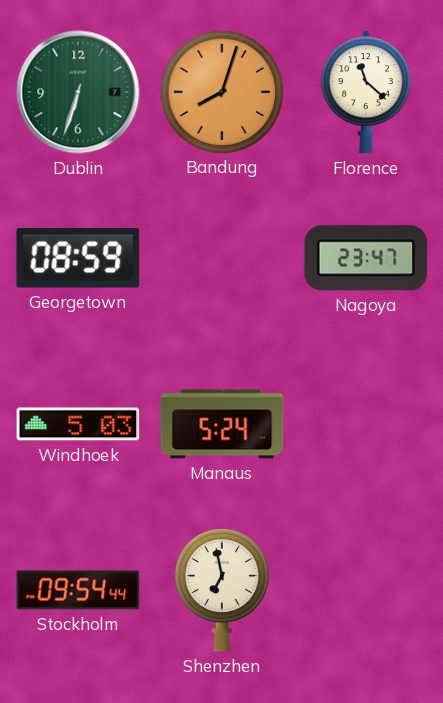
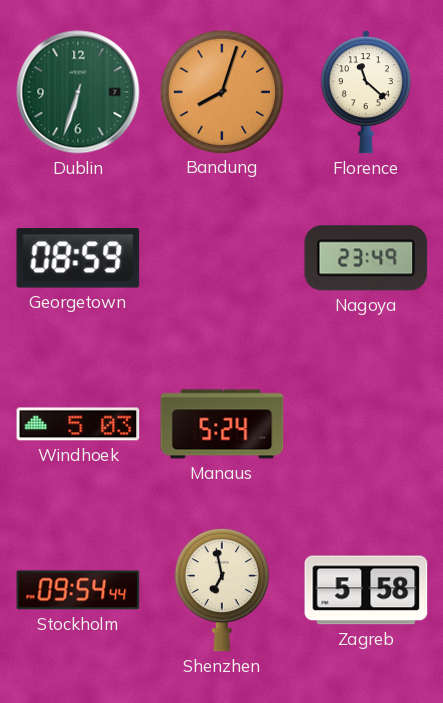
Nagoya: 23:47 -> 23:49 (366, 258)
Zagreb: none -> 5:58 (366, 590)
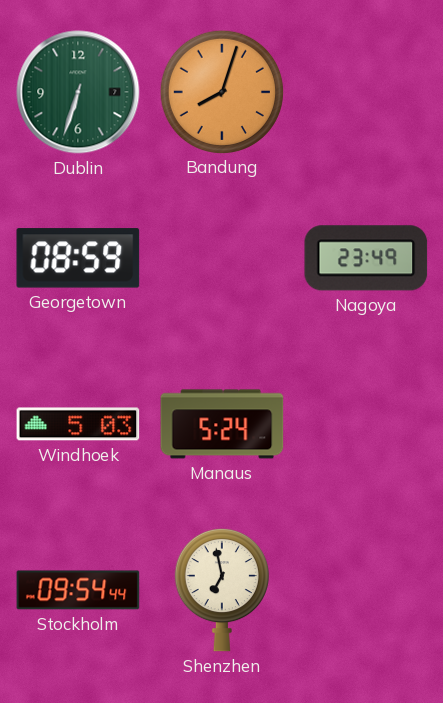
Florence: 11:22 -> none (366, 92)
Zagreb: 5:58 -> none (366, 590)
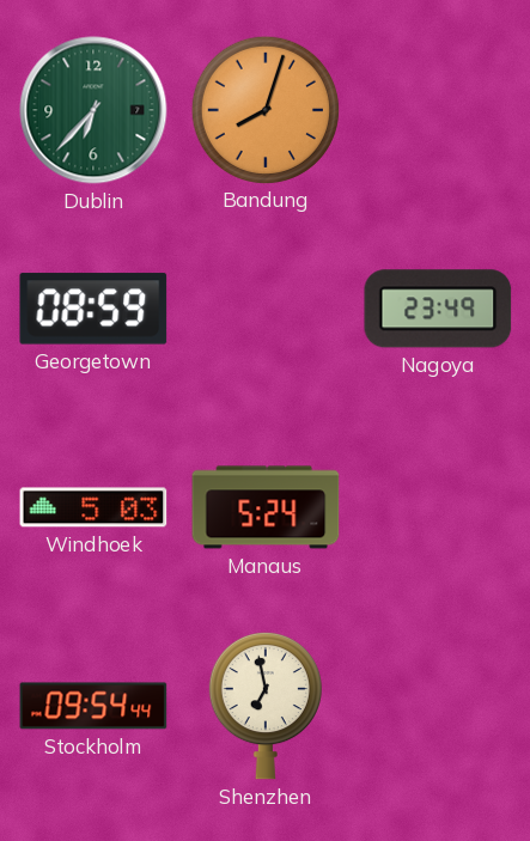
Dublin: 6:33 -> 6:37 (93, 110)
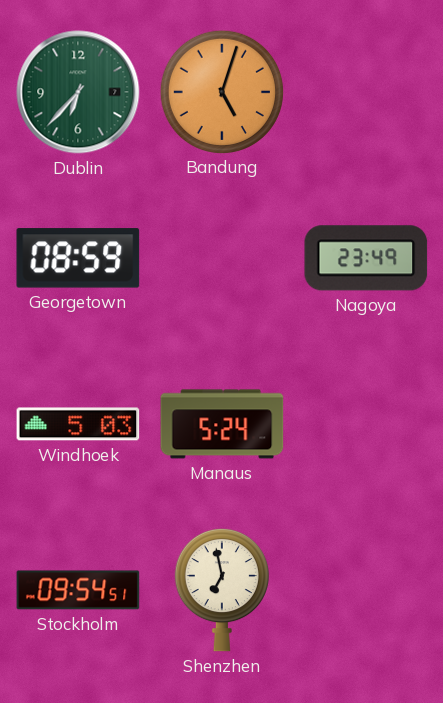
Bandung: 8:03 -> 5:03 (221, 91)
Stockholm: 09:54:44 -> 09:54:51 (78, 590)
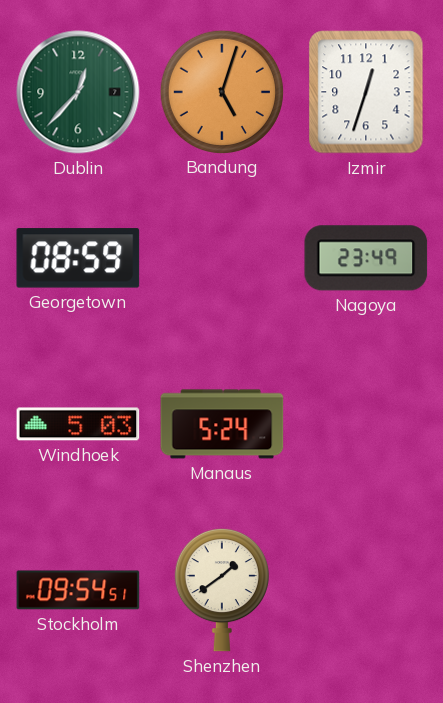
Dublin: 6:37 -> 12:37 (78, 92)
Izmir: none -> 12:33 (366, 92)
Shenzhen: 6:58 -> 1:39 (222, 590)
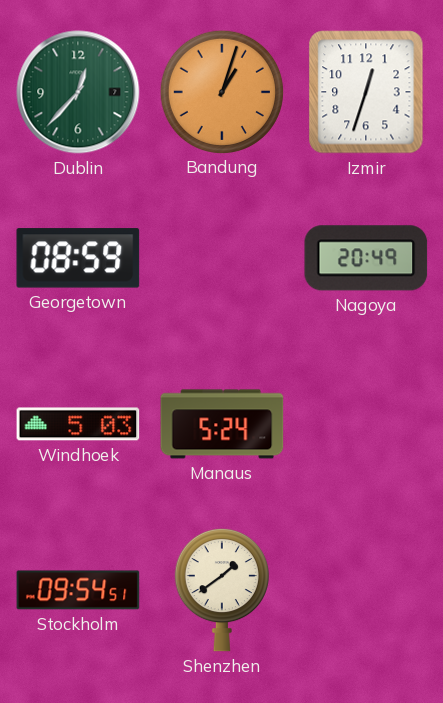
Bandung: 5:03 -> 1:03 (221, 91)
Nagoya: 23:49 -> 20:49 (366, 258)
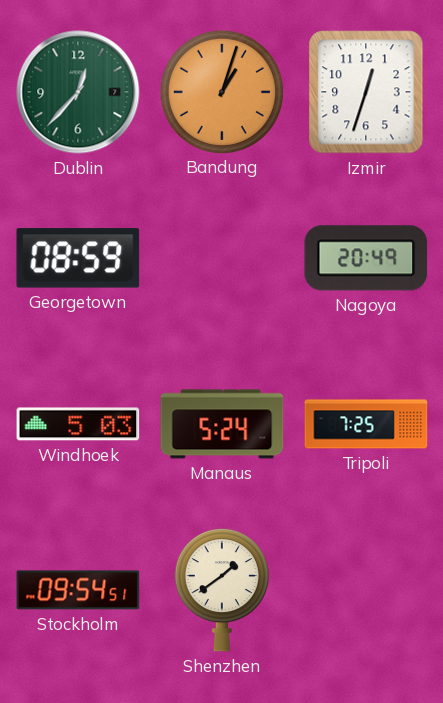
Tripoli: none -> 7:25 (366, 424)
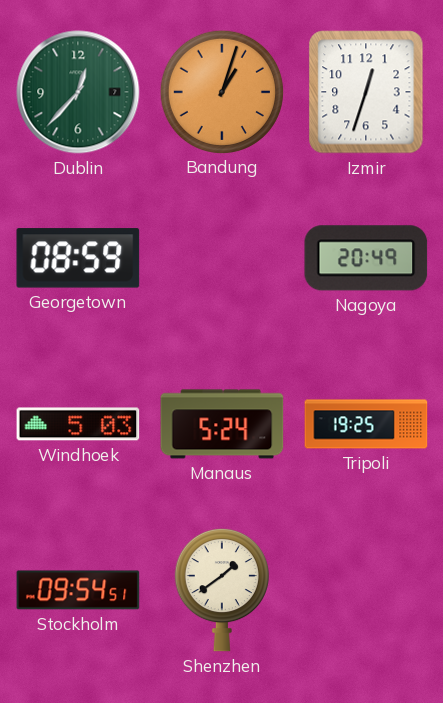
Tripoli: 7:25 -> 19:25 (366, 424)
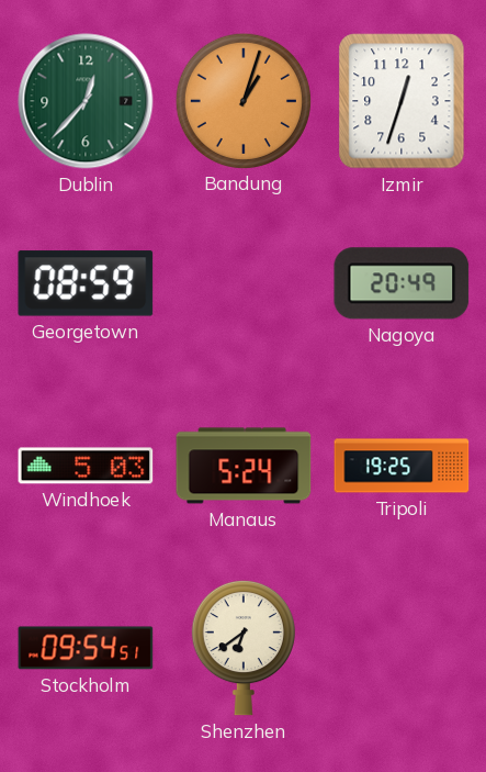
Shenzhen: 1:39 -> 6:39 (244, 648)
